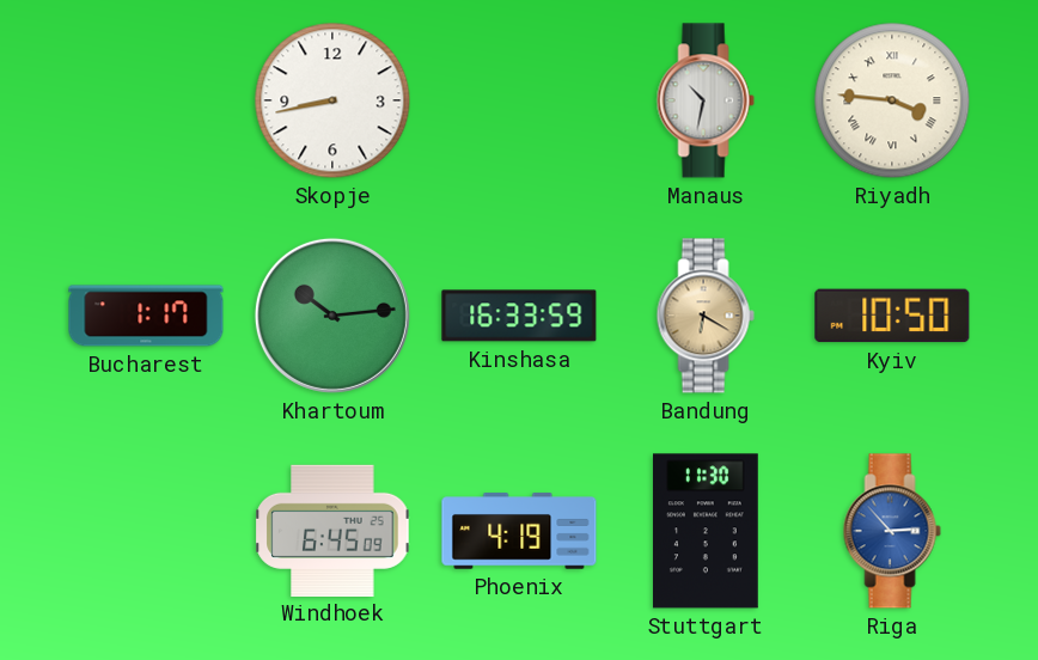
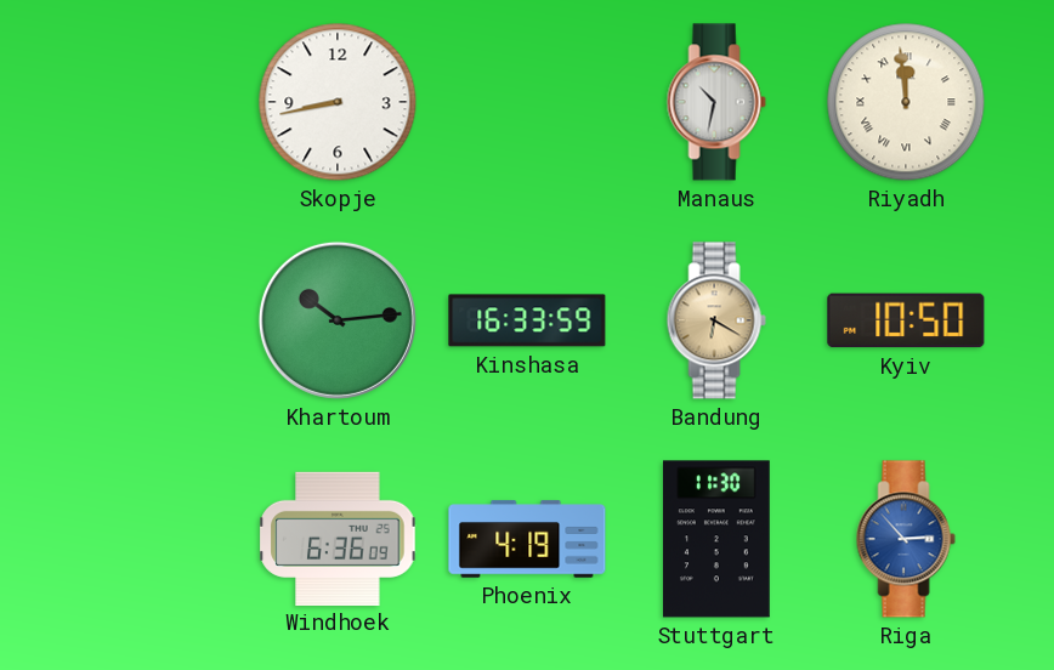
Riyadh: 3:46 -> 11:59 (906, 102)
Bucharest: 1:17 -> none (146, 316)
Windhoek: 6:45 -> 6:36 (338, 538)
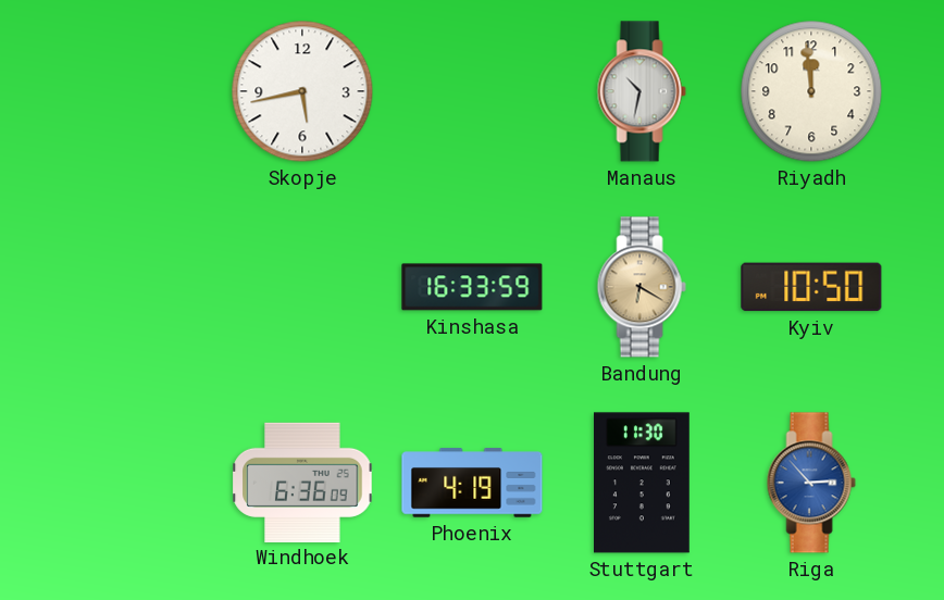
Skopje: 8:43 -> 5:43 (302, 91)
Riyadh numerals: Roman -> Arabic (811, 91)
Khartoum: 10:14 -> none (338, 320)
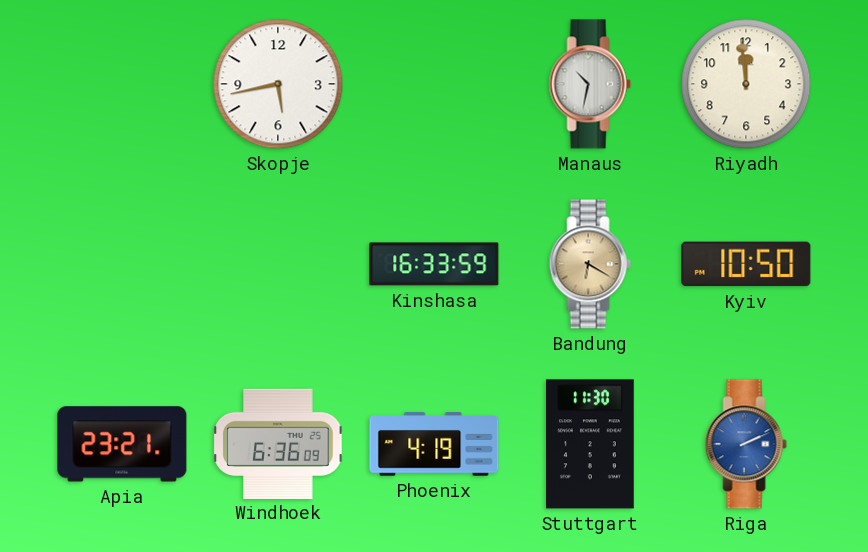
Apia: none -> 23:21 (122, 444)
Riga: 2:53 -> 2:11 (746, 444)
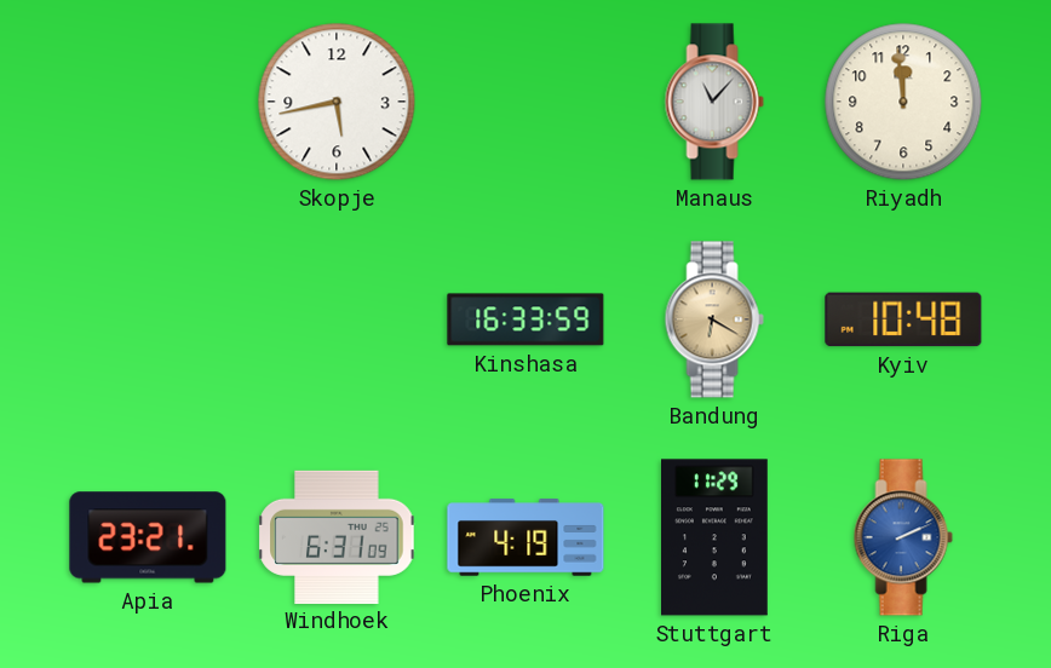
Manaus: 10:32 -> 11:07 (714, 102)
Kyiv: 10:50 -> 10:48 (903, 319)
Windhoek: 6:36 -> 6:31 (337, 536)
Stuttgart: 11:30 -> 11:29 (716, 537)
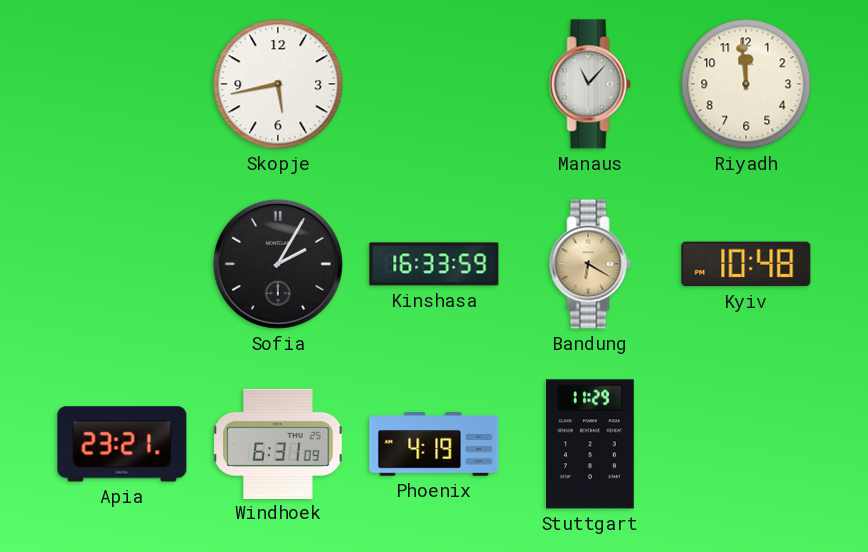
Sofia: none -> 2:05 (278, 264)
Riga: 2:11 -> none (903, 537)
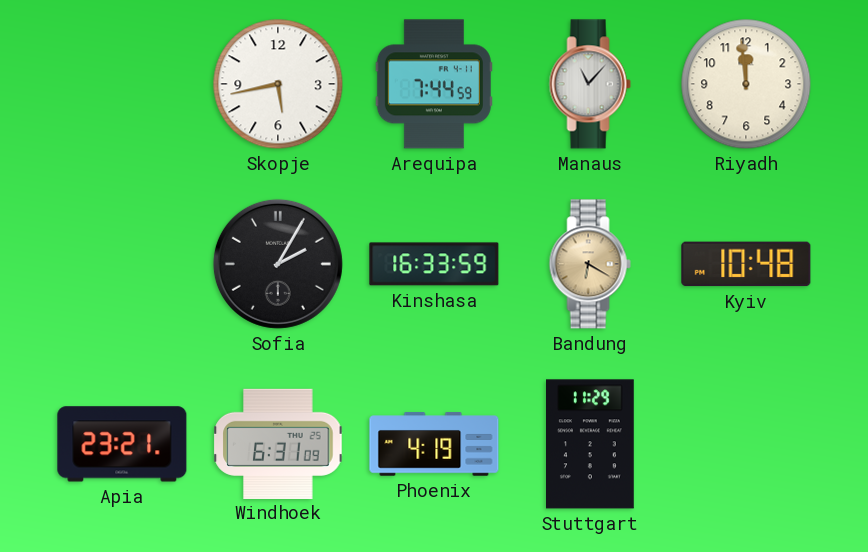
Arequipa: none -> 7:44 (434, 84)
